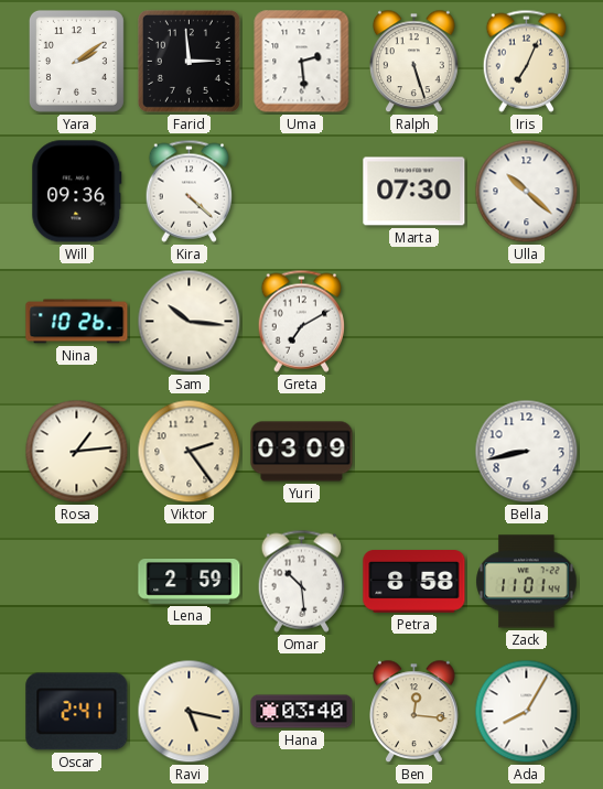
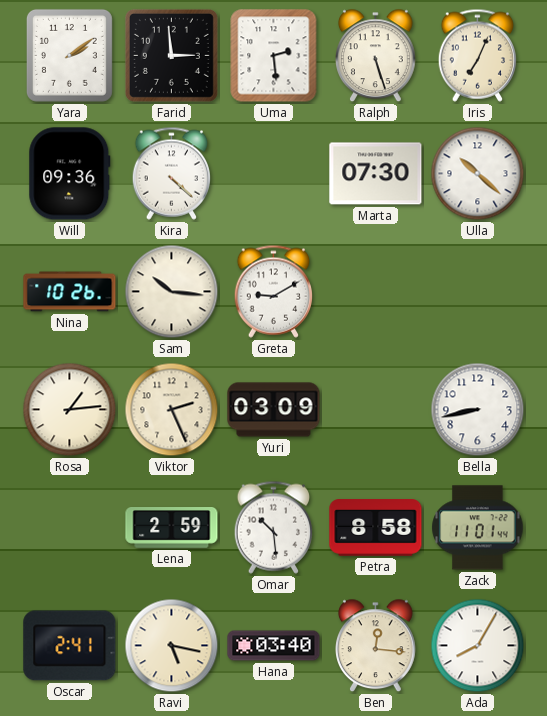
Greta: 7:10 -> 9:10 (273, 291)
Viktor: 2:24 -> 2:26 (172, 410)
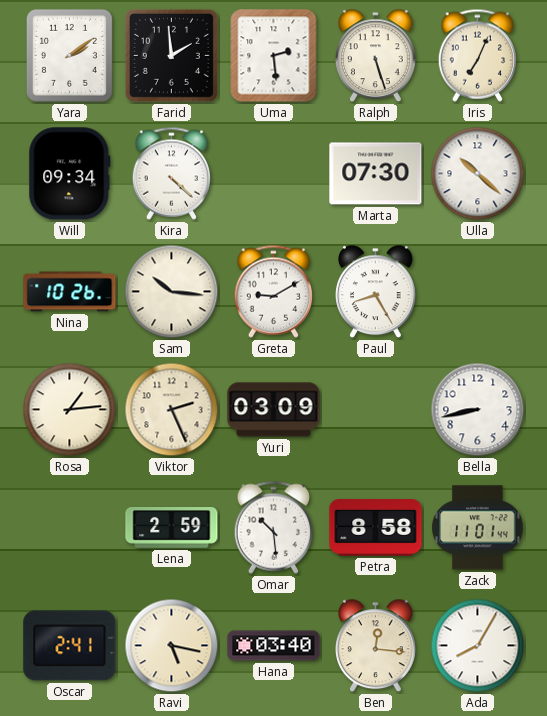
Farid: 2:59 -> 1:59 (171, 55)
Will: 09:36 -> 09:34 (70, 174)
Paul: none -> 8:25 (376, 292)
